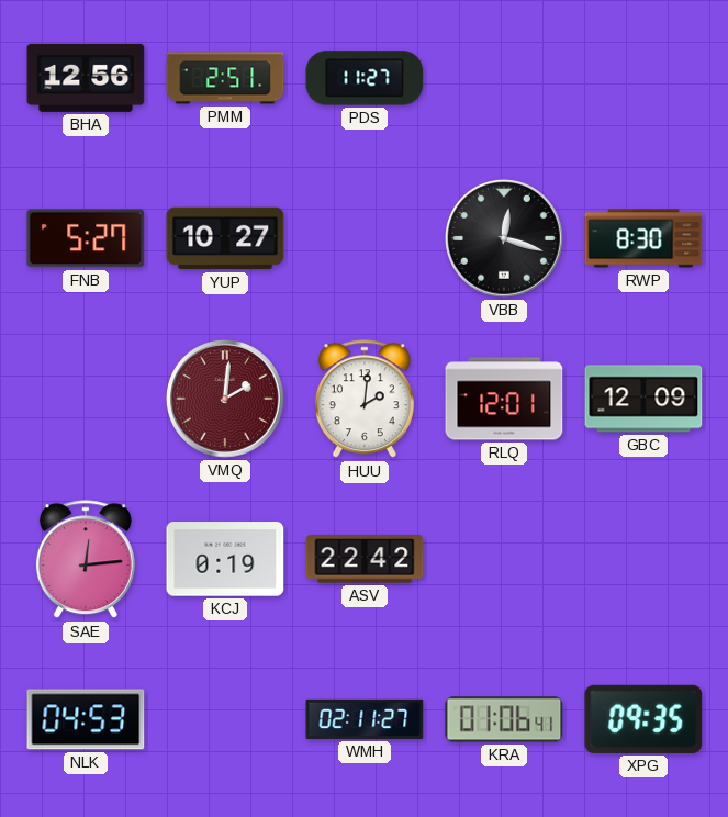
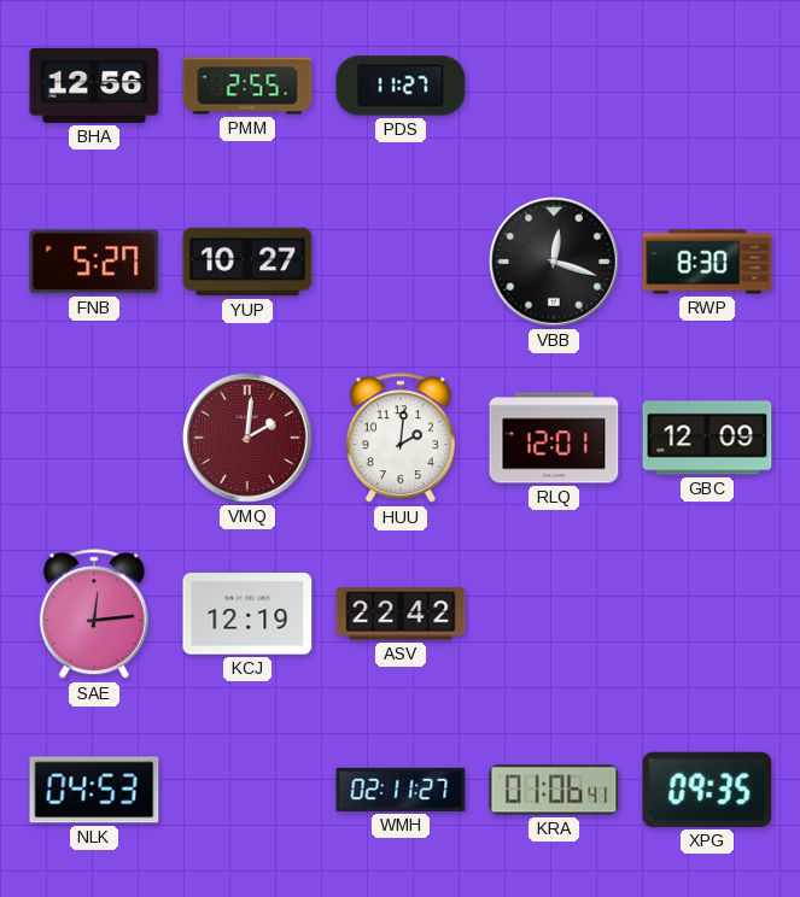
PMM: 2:51 -> 2:55 (247, 86)
KCJ: 0:19 -> 12:19 (247, 614)
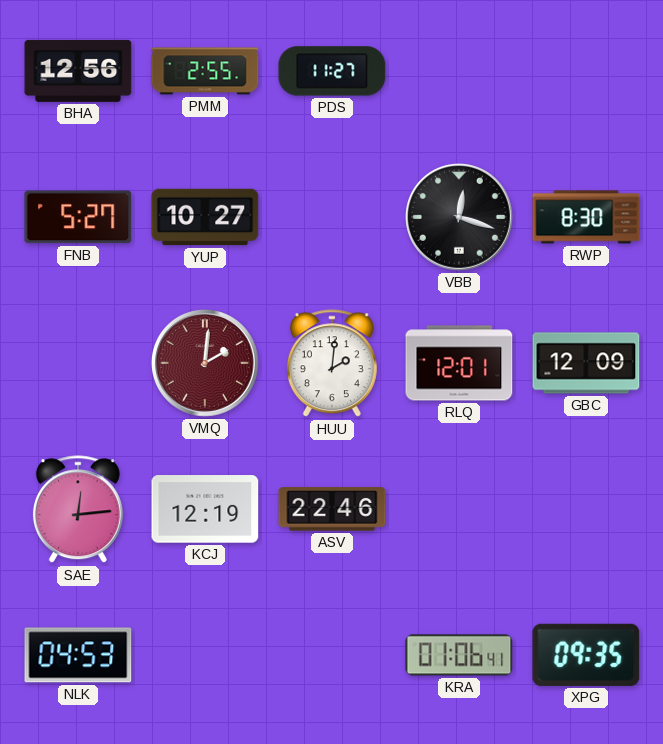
ASV: 22:42 -> 22:46 (332, 509)
WMH: 02:11 -> none (401, 790)
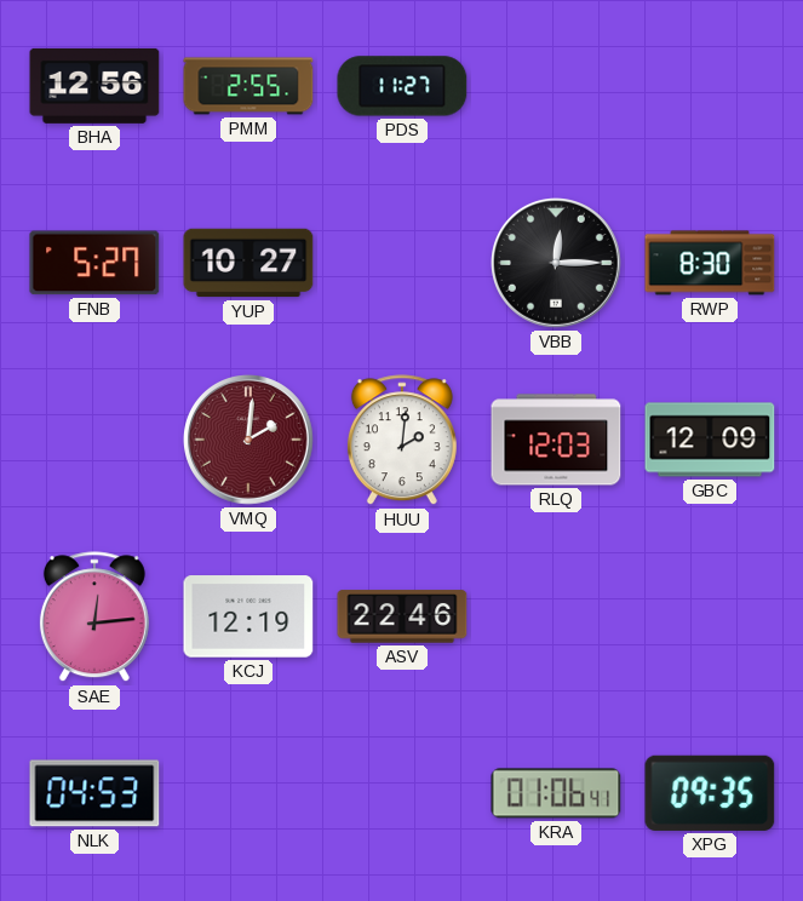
VBB: 12:18 -> 12:15 (557, 264)
RLQ: 12:01 -> 12:03 (556, 440)
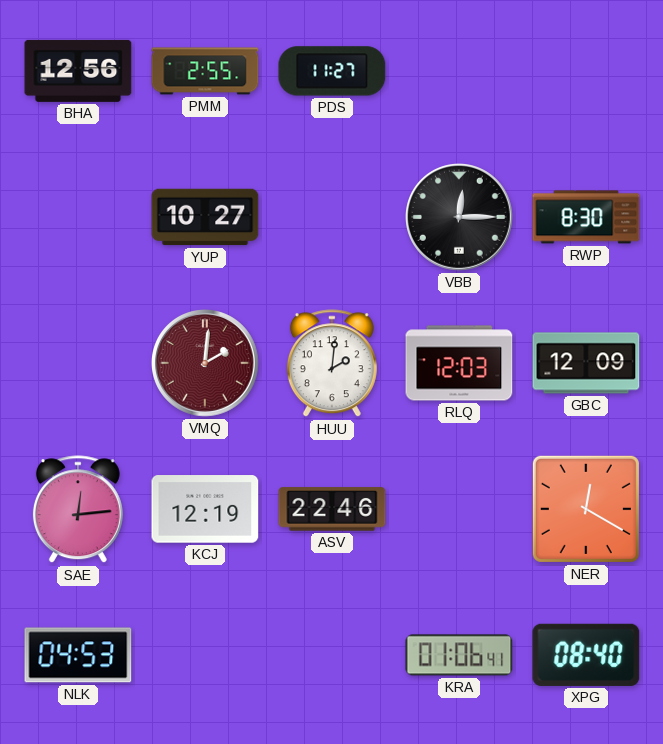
FNB: 5:27 -> none (94, 263)
NER: none -> 12:20 (586, 509)
XPG: 09:35 -> 08:40 (586, 655)
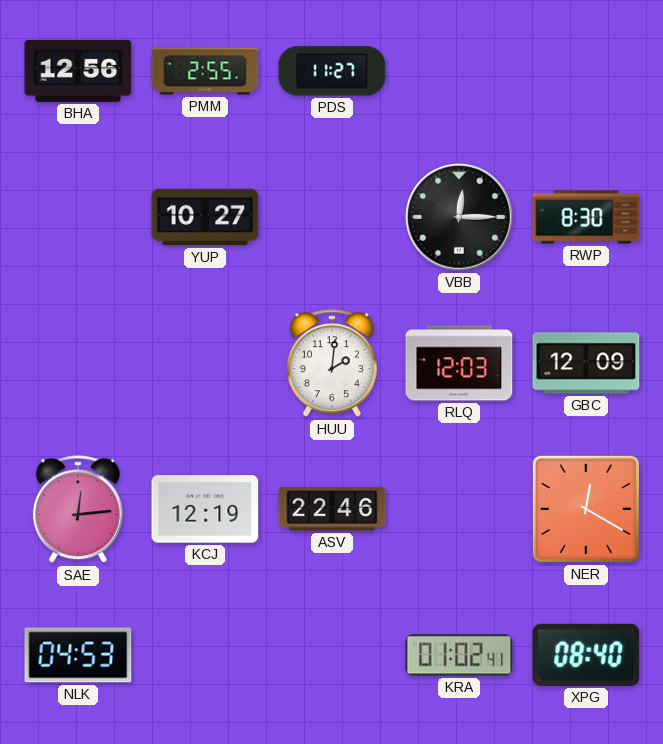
VMQ: 2:01 -> none (206, 364)
KRA: 01:06 -> 01:02 (459, 655)
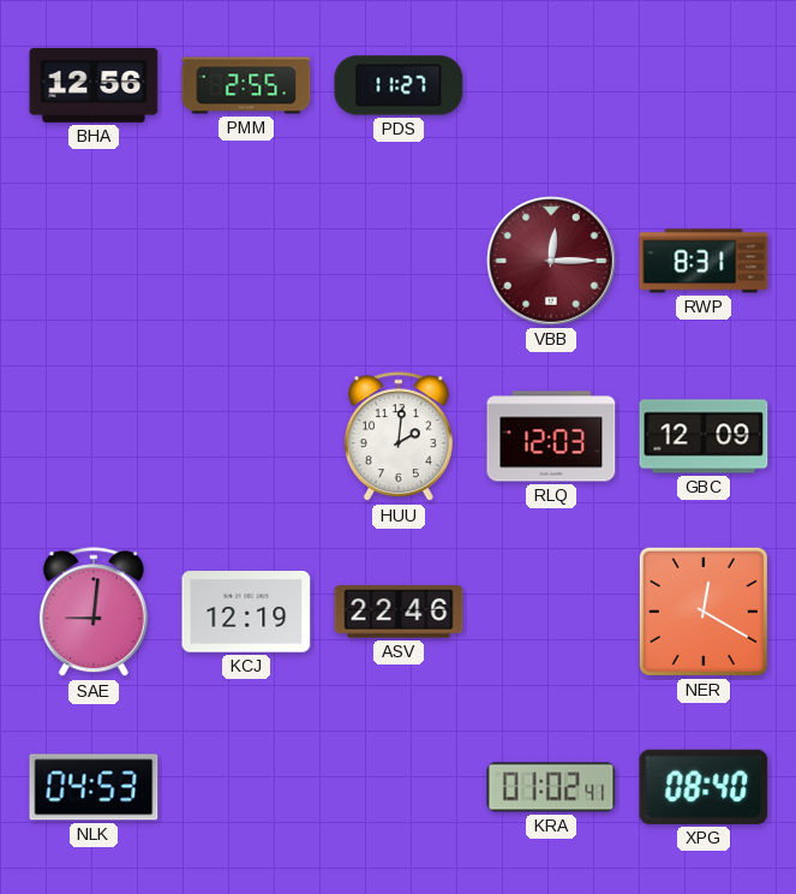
YUP: 10:27 -> none (205, 217)
VBB dial: black -> burgundy (552, 262)
RWP: 8:30 -> 8:31 (704, 261)
SAE: 12:14 -> 9:01 (94, 613)
